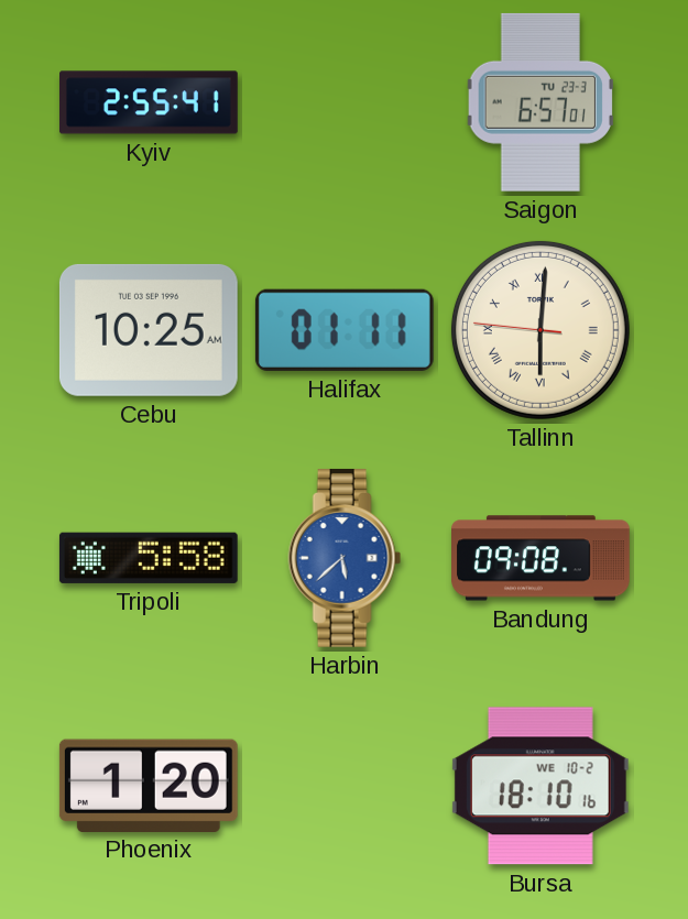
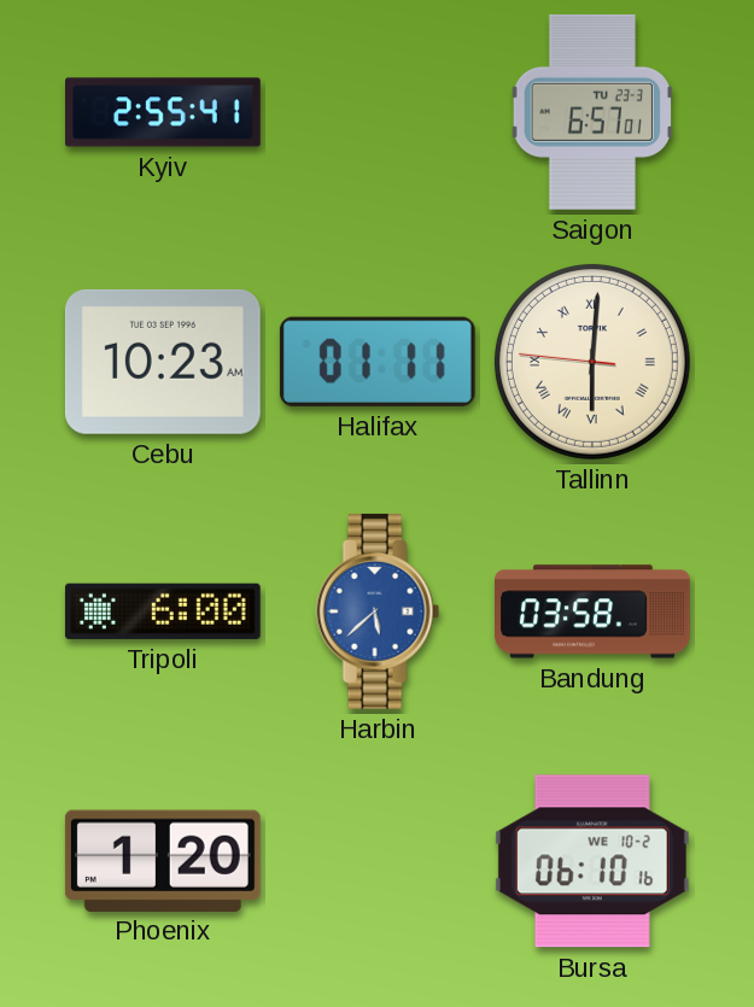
Cebu: 10:25 -> 10:23 (163, 362)
Tripoli: 5:58 -> 6:00 (163, 611)
Bandung: 09:08 -> 03:58 (594, 611)
Bursa: 18:10 -> 06:10 (592, 861)
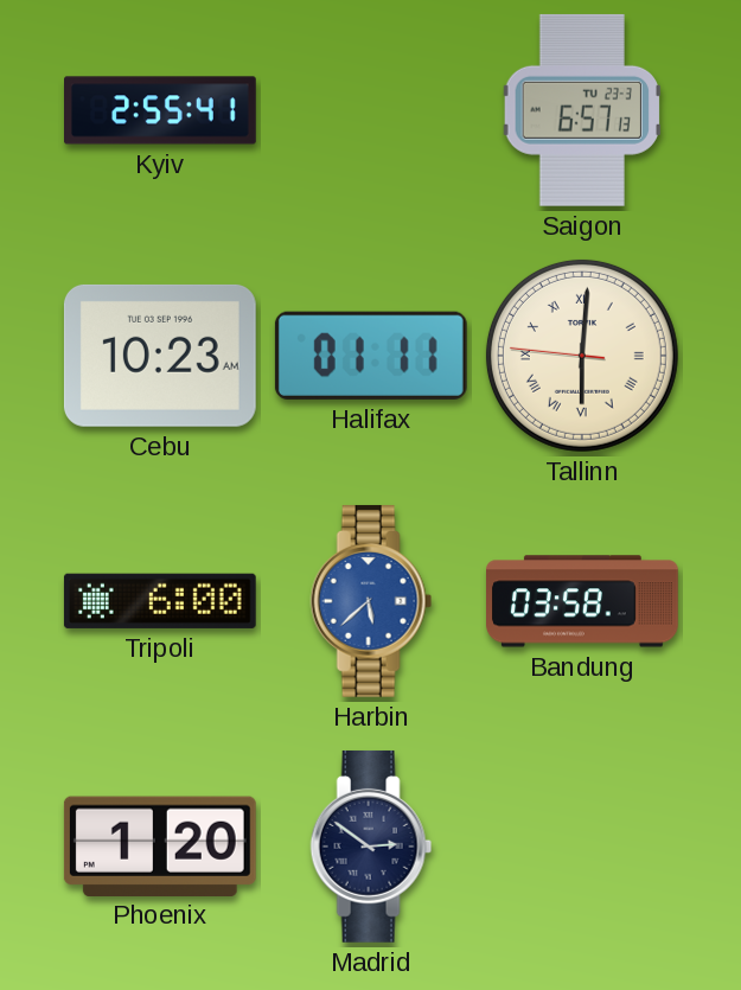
Saigon: 6:57:01 -> 6:57:13 (581, 110)
Madrid: none -> 2:51 (371, 847)
Bursa: 06:10 -> none (592, 861)
